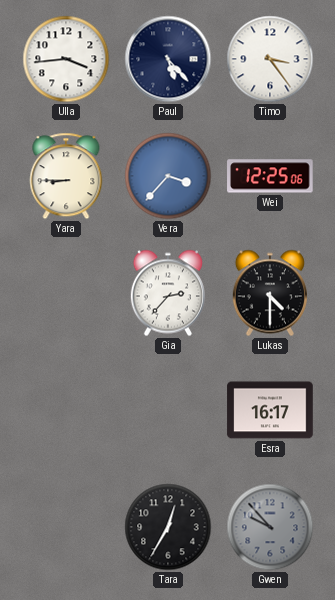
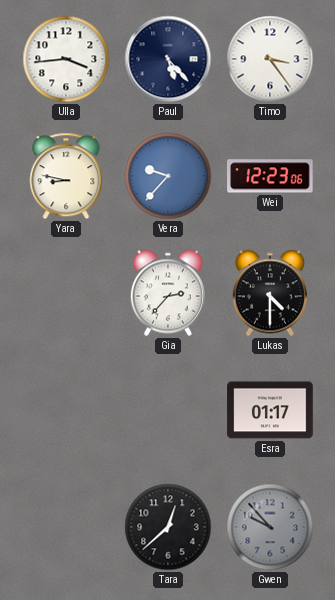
Yara: 8:45 -> 8:47 (66, 176)
Vera: 3:37 -> 9:37 (168, 176)
Wei: 12:25 -> 12:23 (270, 176)
Esra: 16:17 -> 01:17 (270, 410)
Tara: 12:35 -> 12:38 (168, 527)
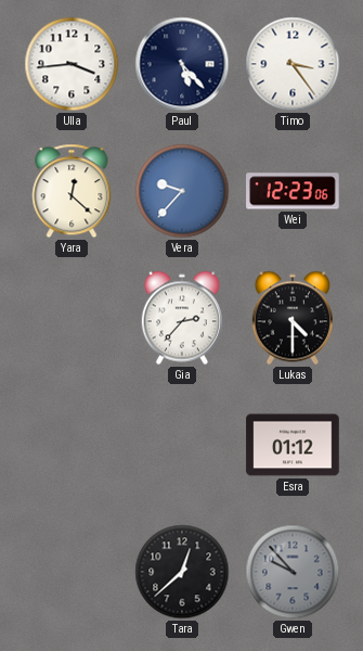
Yara: 8:47 -> 12:22 (72, 191)
Esra: 01:17 -> 01:12 (293, 445)
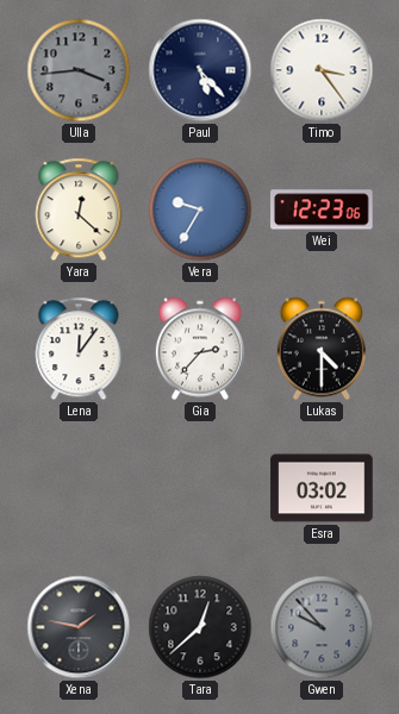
Ulla dial: white -> grey (79, 70)
Vera: 9:37 -> 9:35 (200, 209)
Lena: none -> 12:06 (79, 349)
Esra: 01:12 -> 03:02 (322, 488)
Xena: none -> 1:47 (79, 627)
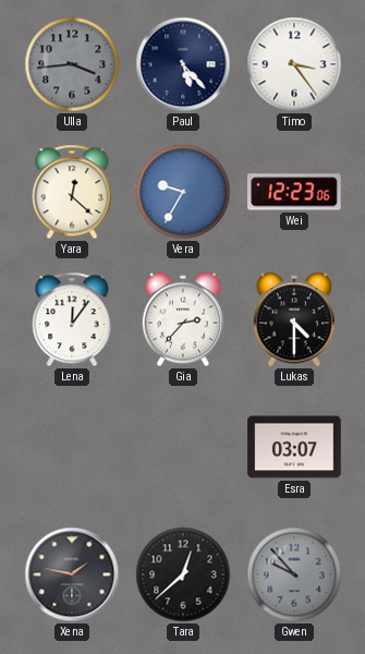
Esra: 03:02 -> 03:07 (294, 447)
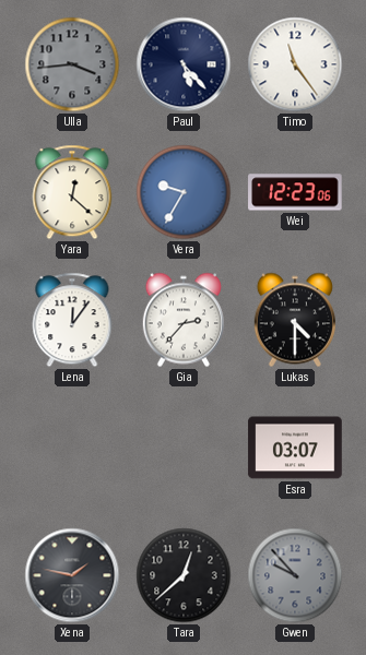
Timo: 3:24 -> 11:24 (295, 64)
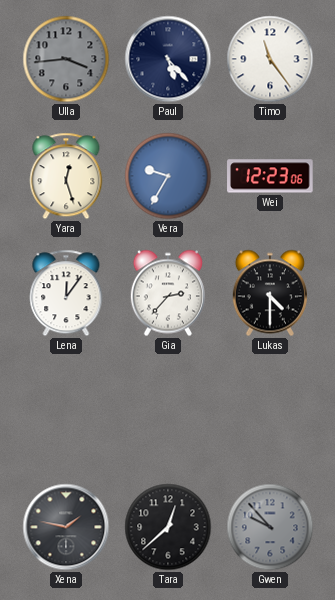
Yara: 12:22 -> 12:27 (66, 176)
Esra: 03:07 -> none (295, 448)
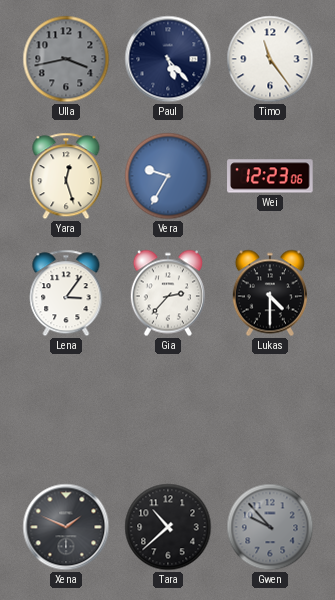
Ulla: 3:44 -> 3:43 (66, 59)
Lena: 12:06 -> 3:06 (66, 293)
Xena: 1:47 -> 1:49 (66, 527)
Tara: 12:38 -> 10:38 (168, 527)
